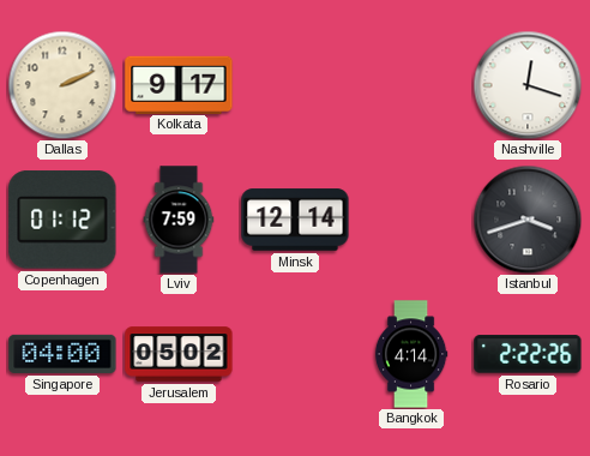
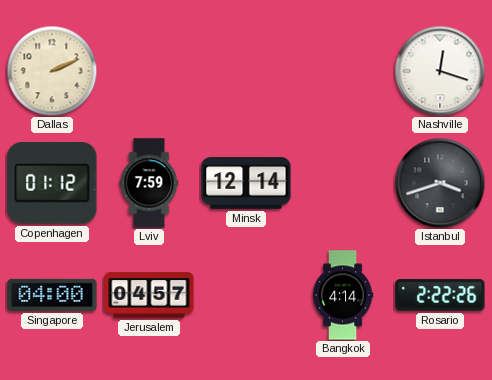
Kolkata: 9:17 -> none (179, 84)
Jerusalem: 05:02 -> 04:57 (149, 295)
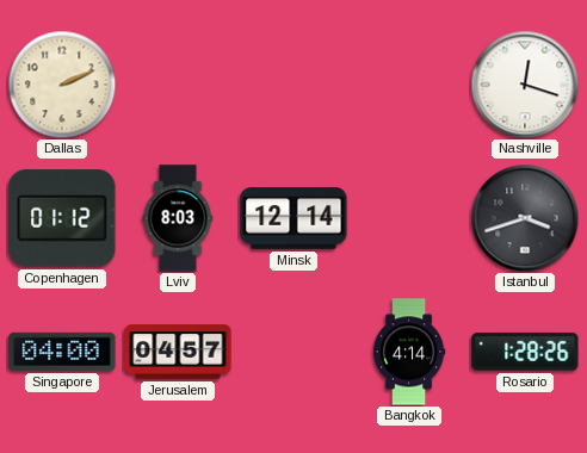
Lviv: 7:59 -> 8:03 (178, 218)
Rosario: 2:22 -> 1:28 (525, 352)
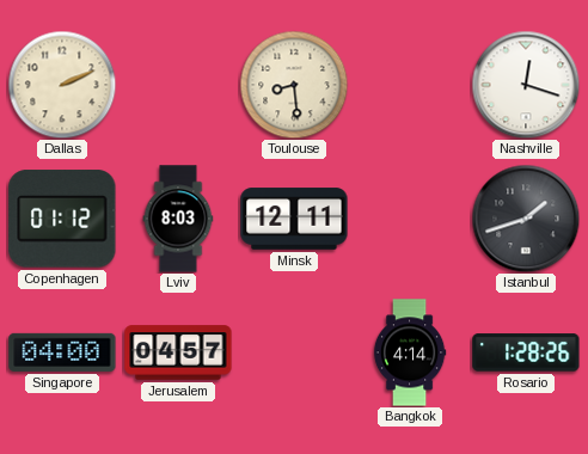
Toulouse: none -> 8:29 (294, 85)
Minsk: 12:14 -> 12:11 (294, 219)
Istanbul: 3:42 -> 1:42 (526, 219)
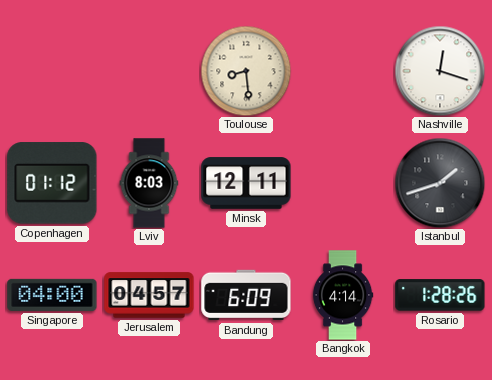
Dallas: 2:11 -> none (62, 85)
Bandung: none -> 6:09 (246, 295)
